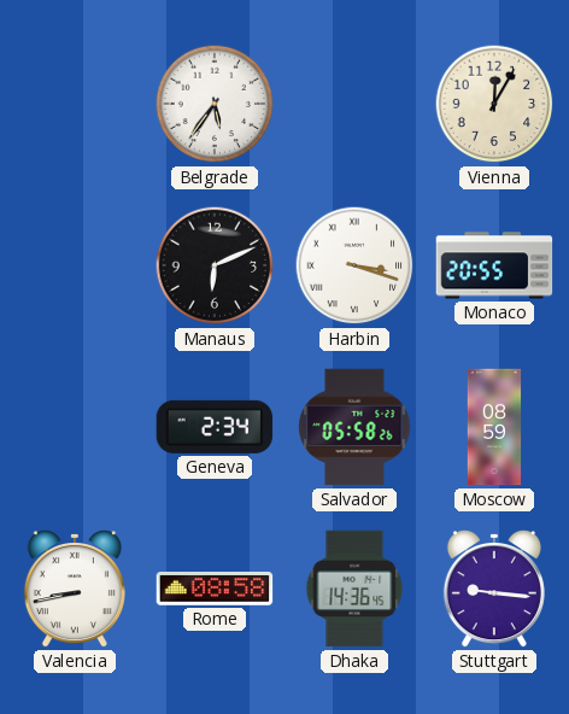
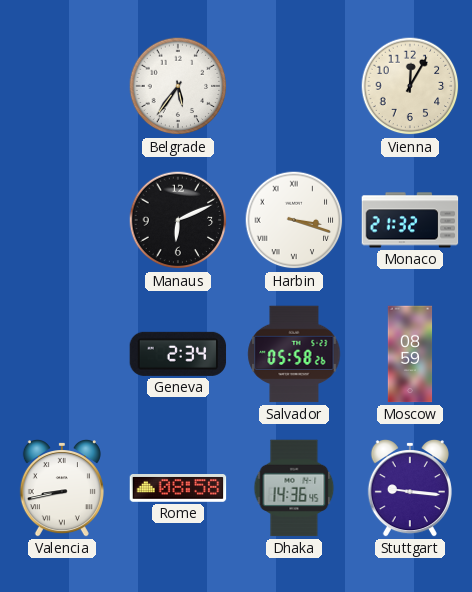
Monaco: 20:55 -> 21:32 (410, 220)
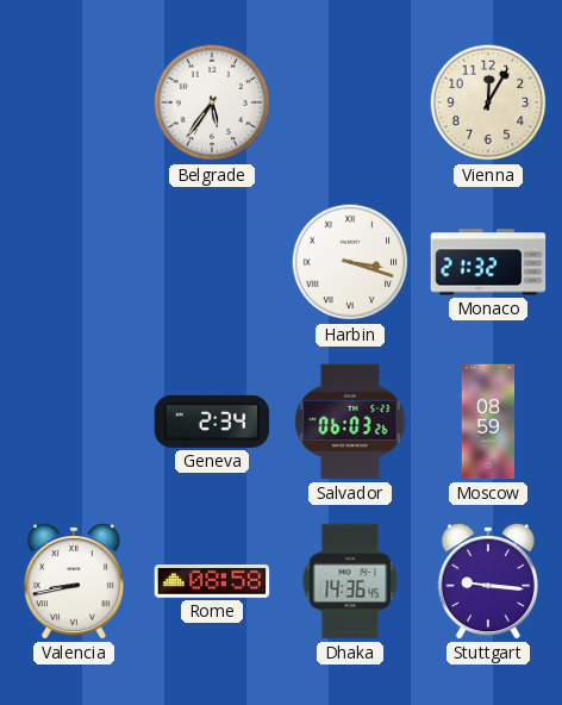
Manaus: 6:11 -> none (178, 220)
Salvador: 05:58 -> 06:03 (350, 422)
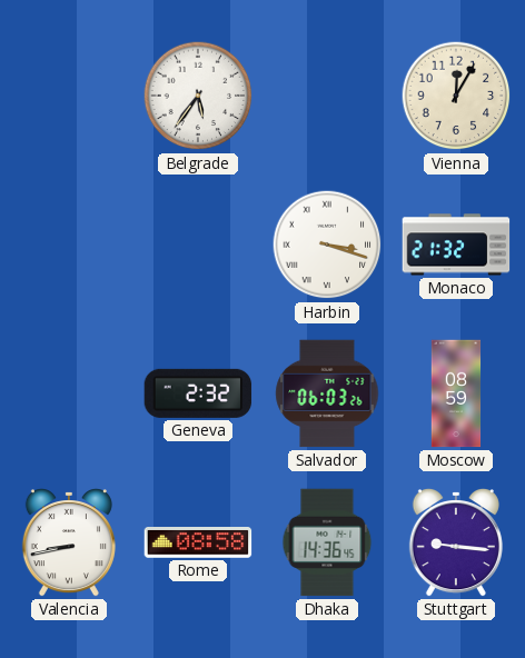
Geneva: 2:34 -> 2:32 (198, 393)
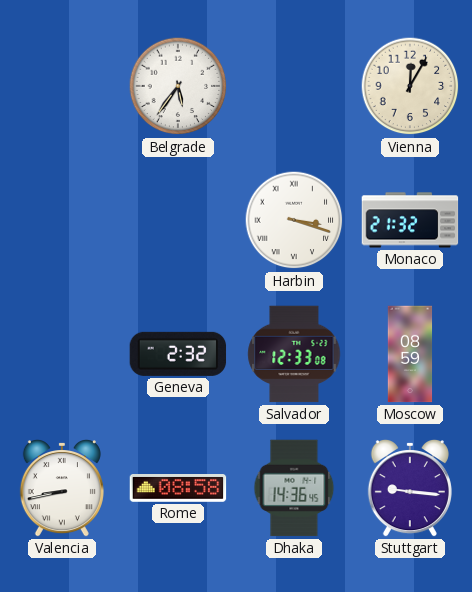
Salvador: 06:03 -> 12:33 (294, 354)
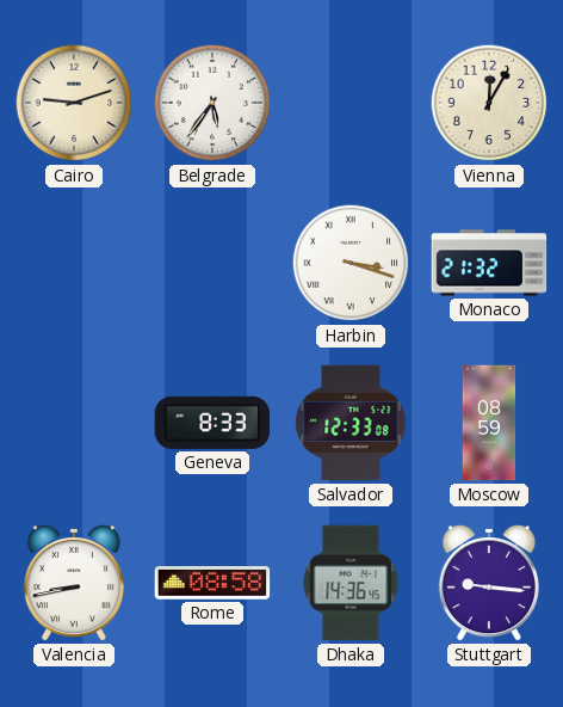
Cairo: none -> 9:12 (74, 103)
Geneva: 2:32 -> 8:33 (212, 423)
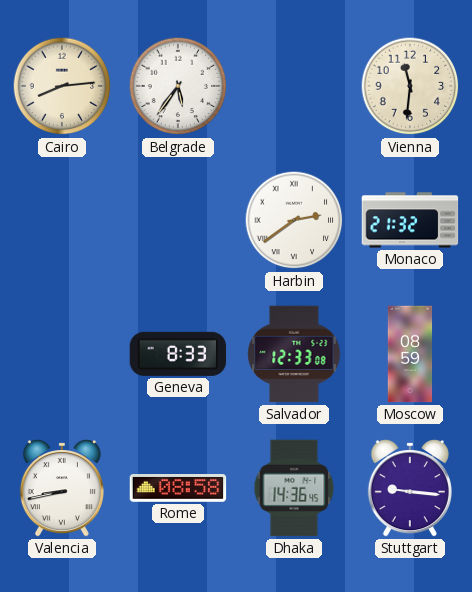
Cairo: 9:12 -> 8:14 (62, 86)
Vienna: 12:05 -> 11:31 (410, 86)
Harbin: 3:18 -> 2:39 (294, 220)
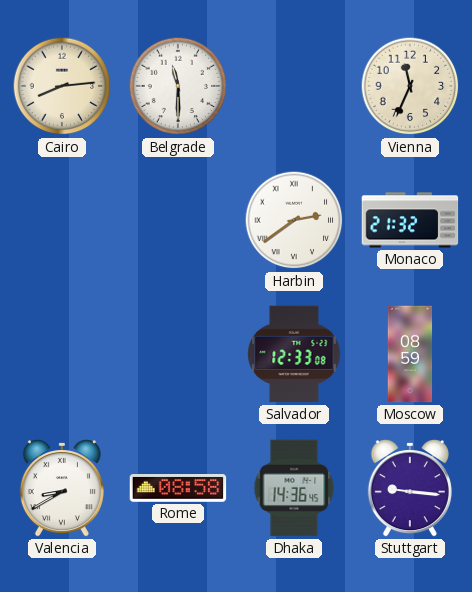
Belgrade: 5:36 -> 11:30 (178, 86)
Vienna: 11:31 -> 11:34 (410, 86)
Geneva: 8:33 -> none (178, 354)
Valencia: 8:43 -> 8:40 (62, 489)
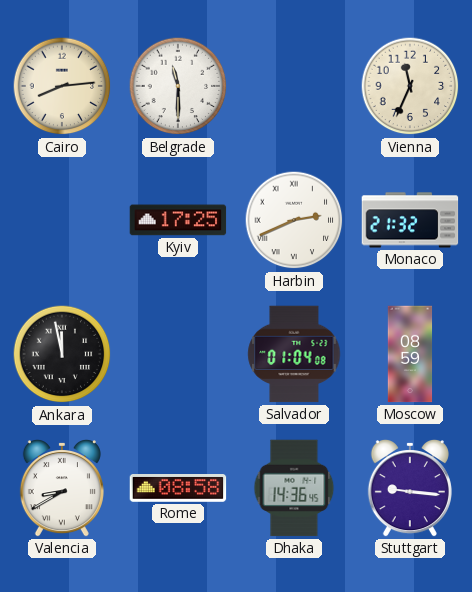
Kyiv: none -> 17:25 (178, 220)
Harbin: 2:39 -> 2:41 (294, 220)
Ankara: none -> 11:58 (62, 354)
Salvador: 12:33 -> 01:04 (294, 354)
